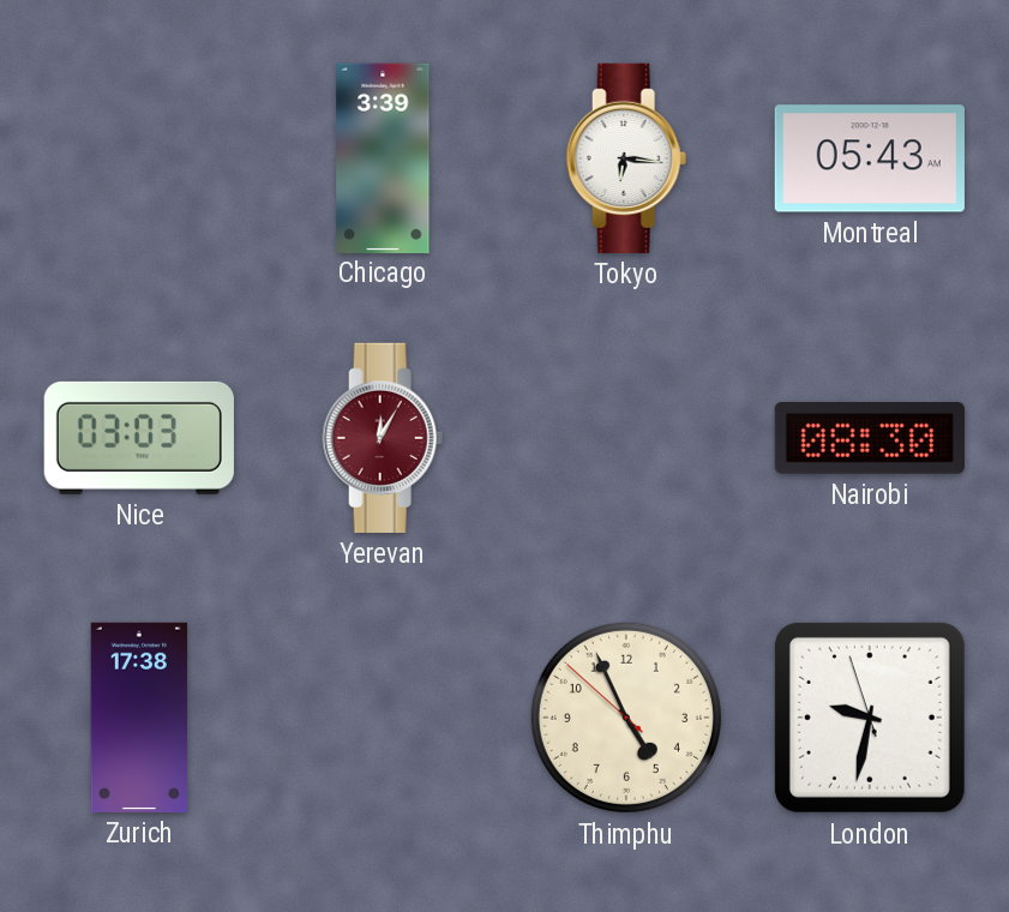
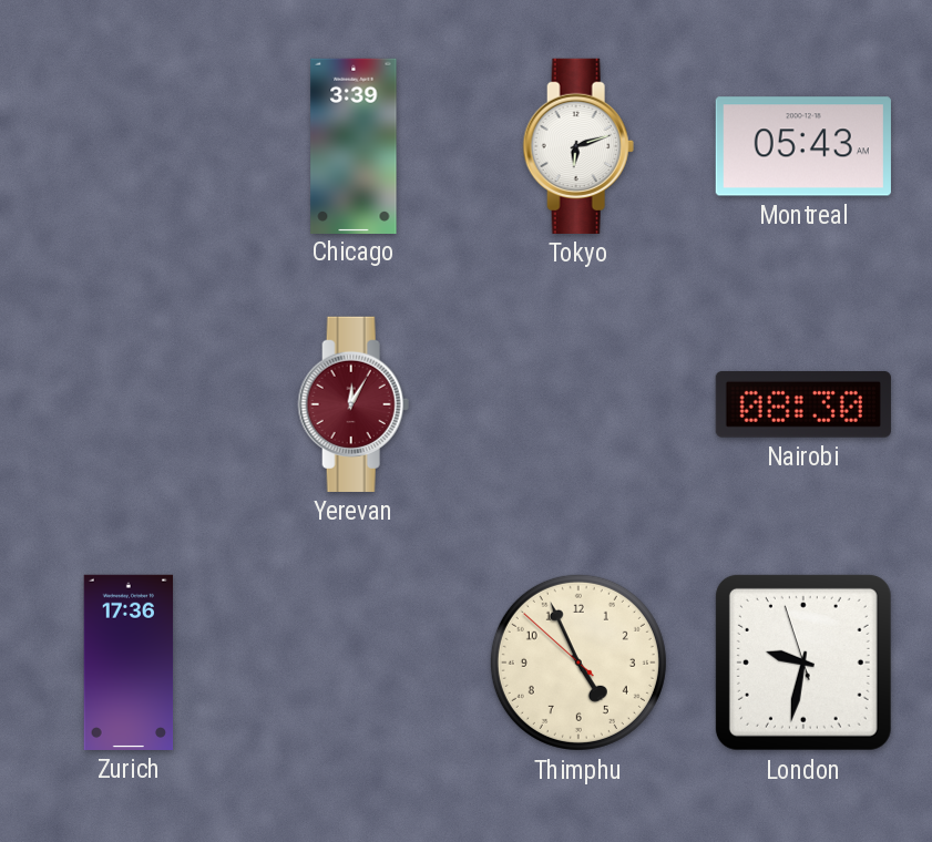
Tokyo: 6:16 -> 6:12 (578, 146)
Nice: 03:03 -> none (139, 438)
Zurich: 17:38 -> 17:36 (129, 663)
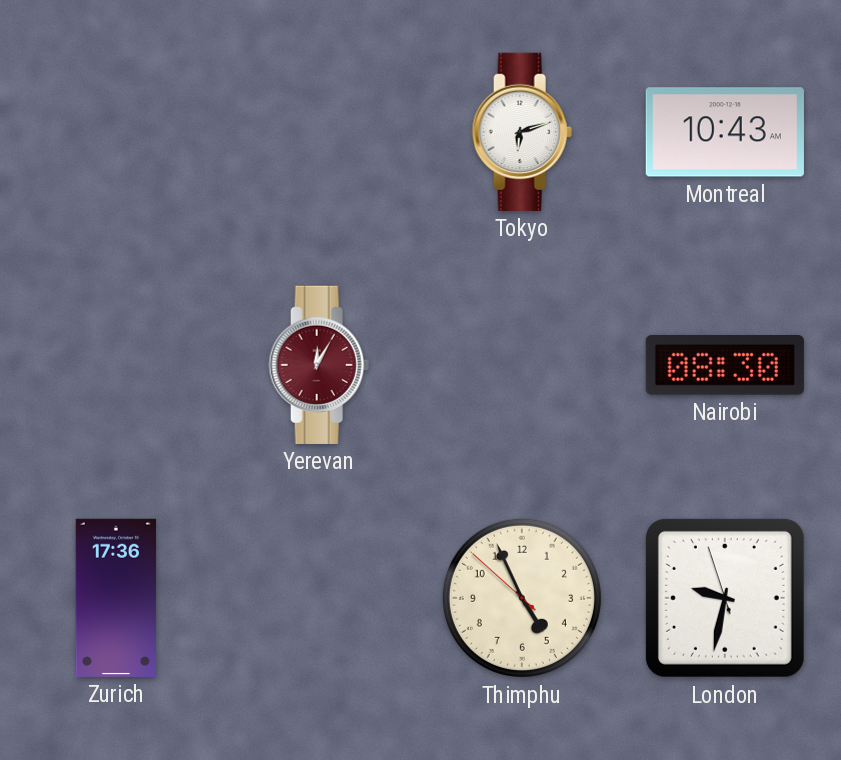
Chicago: 3:39 -> none (354, 145)
Montreal: 05:43 -> 10:43 (725, 132)
